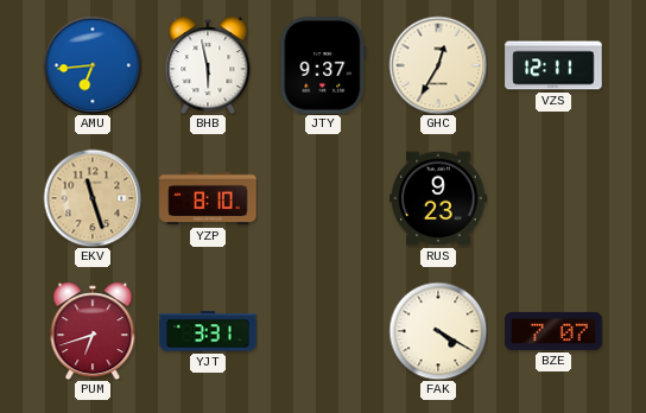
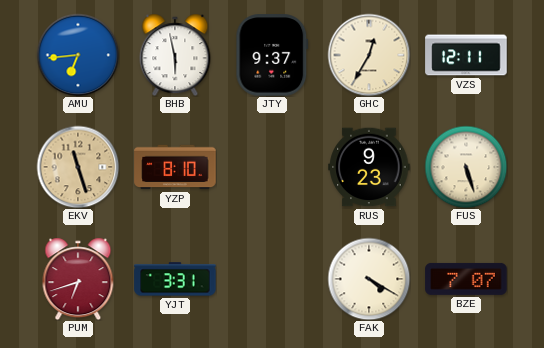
FUS: none -> 5:27 (466, 167)
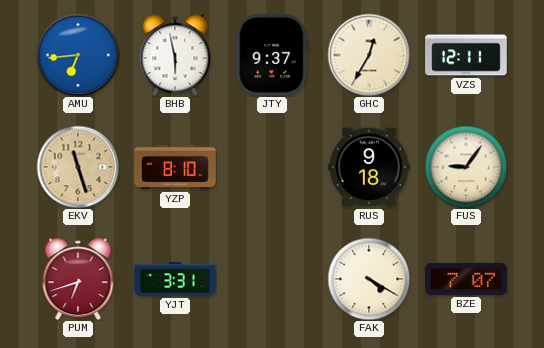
RUS: 9:23 -> 9:18 (369, 167)
FUS: 5:27 -> 9:06 (466, 167)
